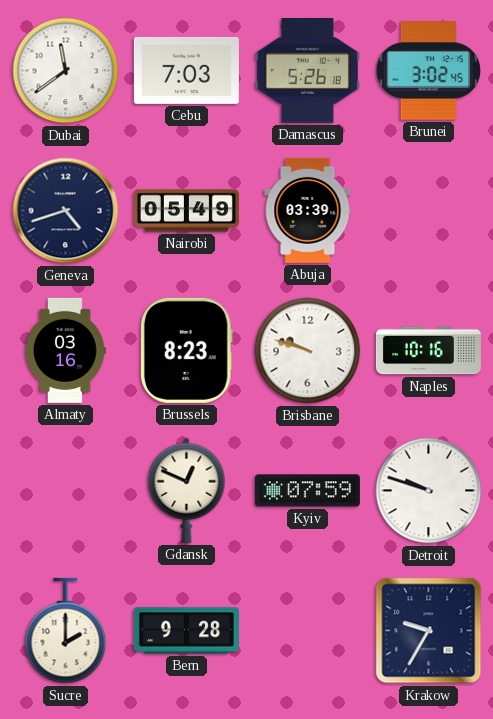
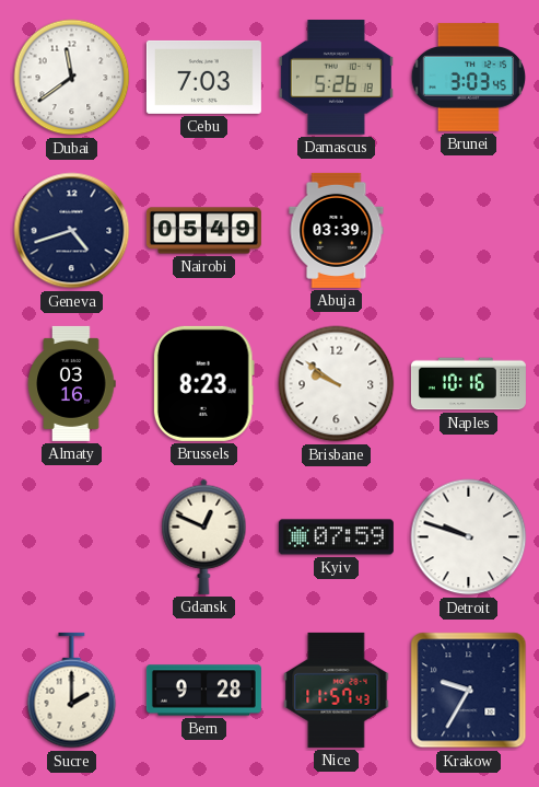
Brunei: 3:02 -> 3:03 (468, 78)
Brisbane: 9:48 -> 9:51 (337, 384)
Nice: none -> 11:57 (337, 690)
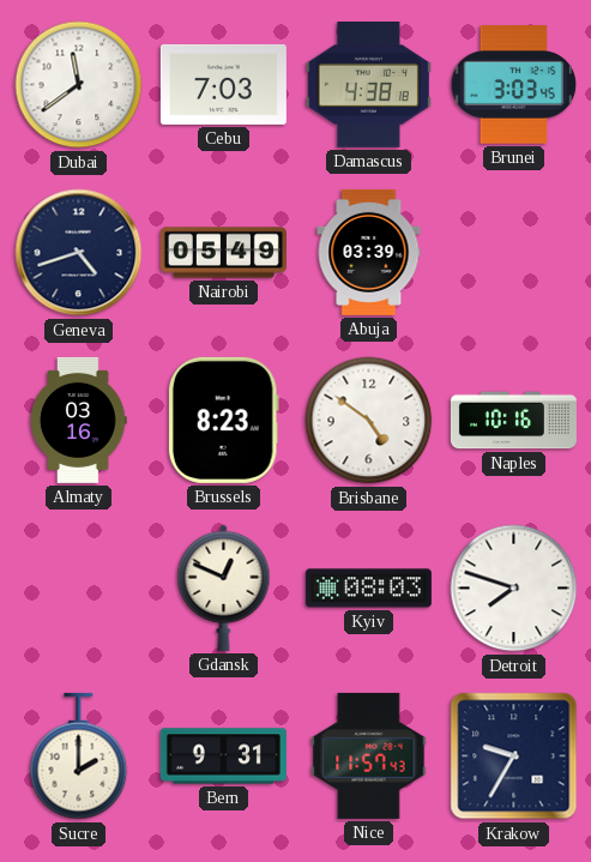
Damascus: 5:26 -> 4:38 (368, 85)
Brisbane: 9:51 -> 4:51 (369, 421)
Kyiv: 07:59 -> 08:03 (368, 589)
Detroit: 9:48 -> 7:48 (514, 589)
Bern: 9:28 -> 9:31 (223, 756)
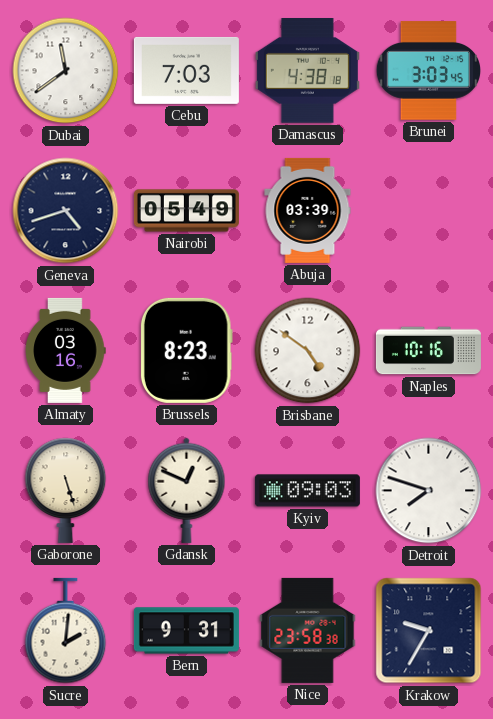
Gaborone: none -> 5:27 (66, 490)
Kyiv: 08:03 -> 09:03 (307, 491)
Sucre: 2:00 -> 2:01 (66, 631)
Nice: 11:57 -> 23:58 (308, 630)
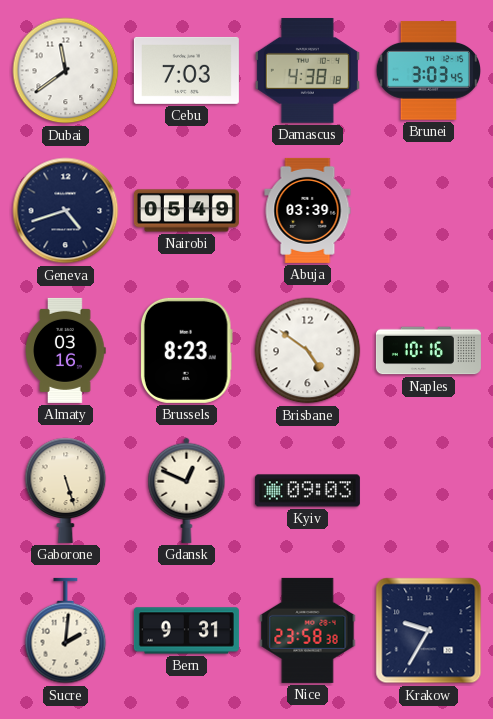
Detroit: 7:48 -> none (429, 491)
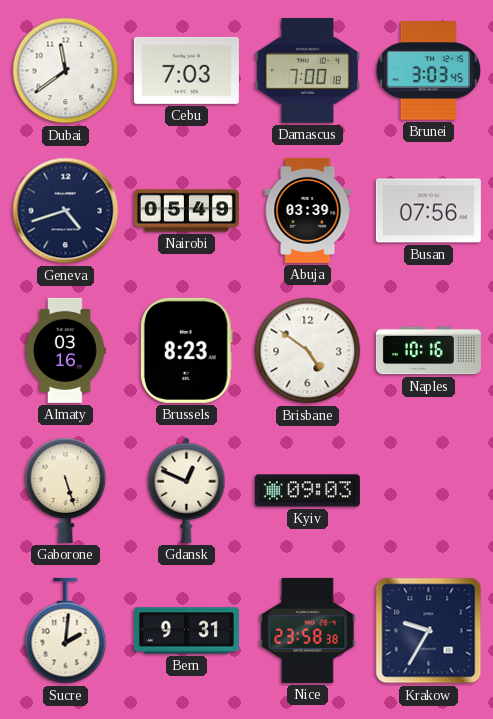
Damascus: 4:38 -> 7:00 (307, 71)
Busan: none -> 07:56 (428, 211)
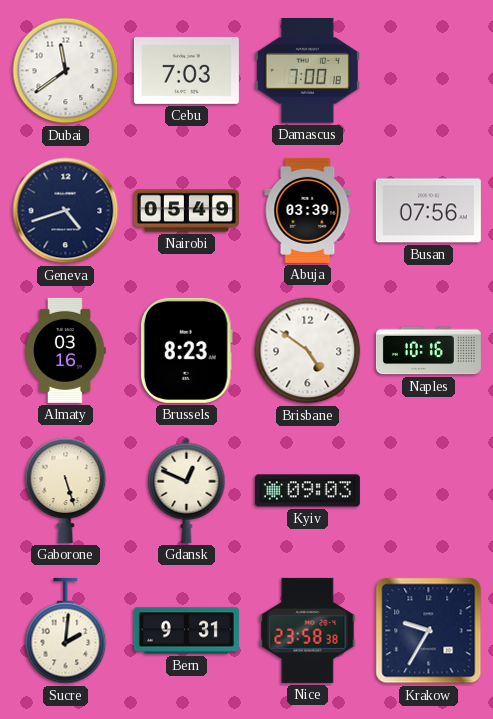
Brunei: 3:03 -> none (428, 71)
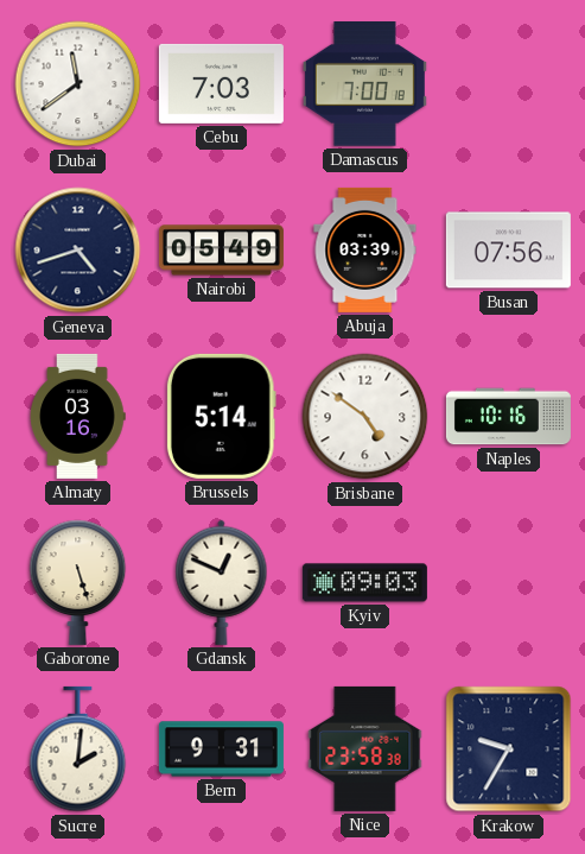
Brussels: 8:23 -> 5:14 (221, 416)
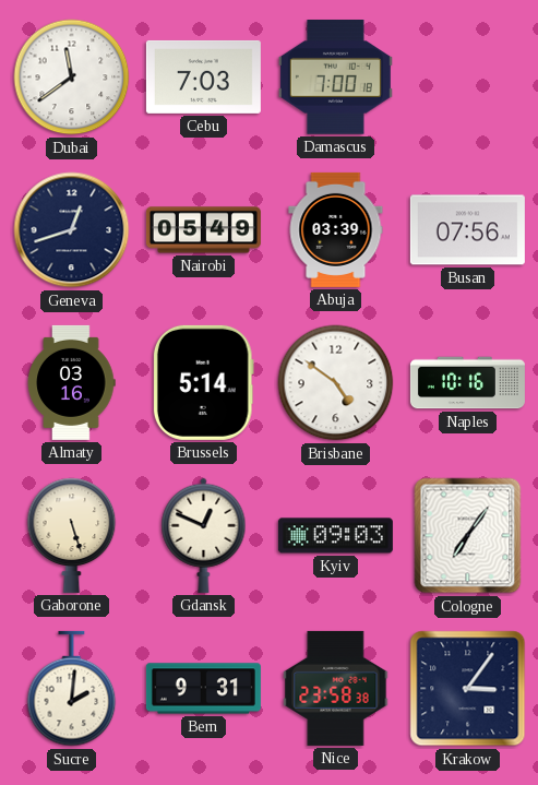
Geneva: 4:42 -> 12:42 (72, 230)
Cologne: none -> 7:06 (468, 536)
Krakow: 9:35 -> 3:06 (468, 689)
